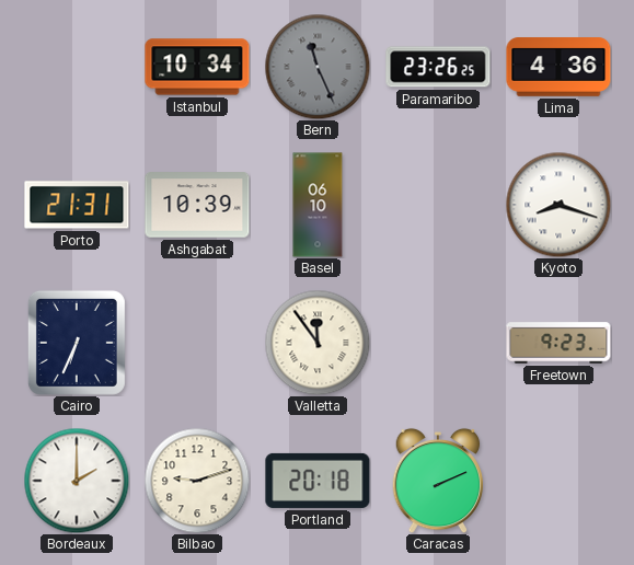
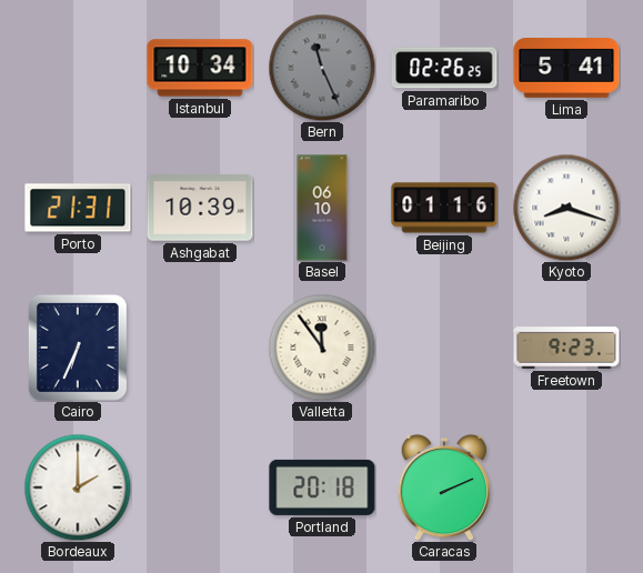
Paramaribo: 23:26 -> 02:26 (444, 68)
Lima: 4:36 -> 5:41 (566, 68)
Beijing: none -> 01:16 (444, 208)
Bilbao: 9:12 -> none (197, 481)
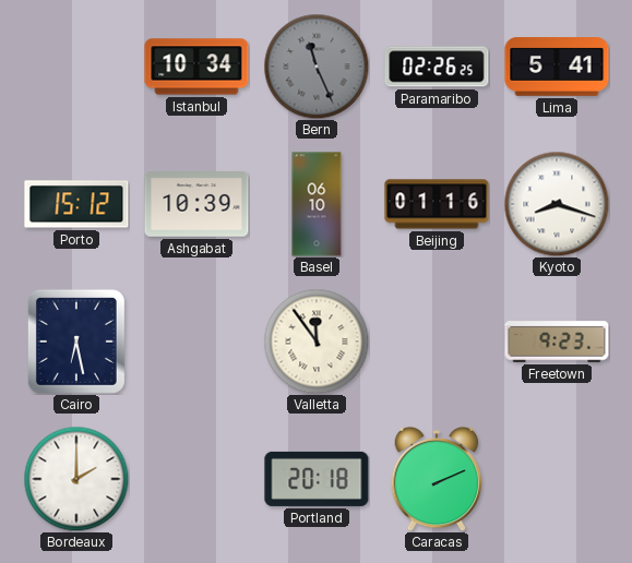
Porto: 21:31 -> 15:12 (76, 204)
Cairo: 6:34 -> 6:28 (76, 342)
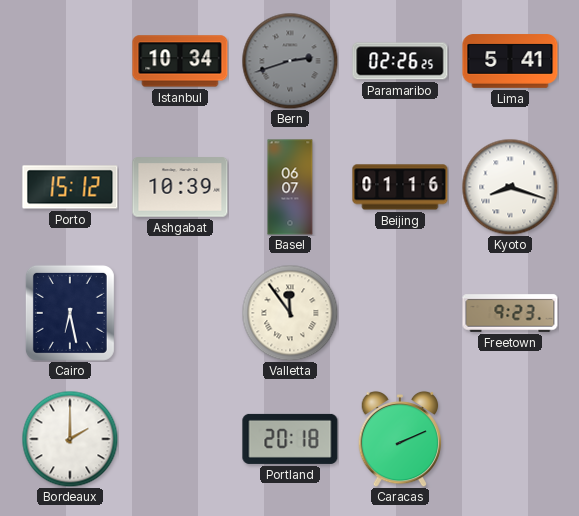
Bern: 11:26 -> 2:42 (290, 61)
Basel: 06:10 -> 06:07 (290, 187)
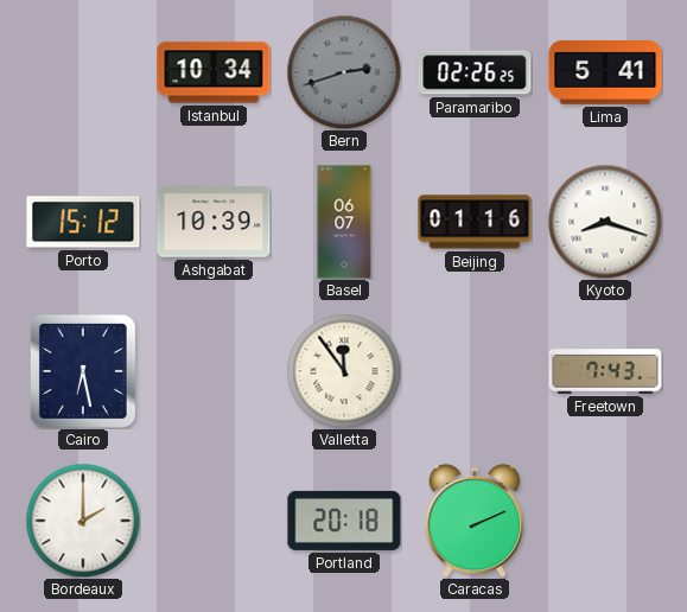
Freetown: 9:23 -> 7:43 (605, 371)
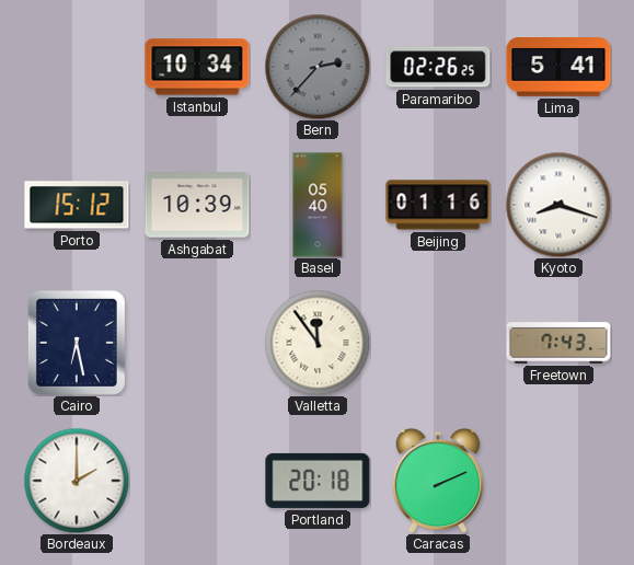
Bern: 2:42 -> 2:37 (318, 67)
Basel: 06:07 -> 05:40 (318, 205)
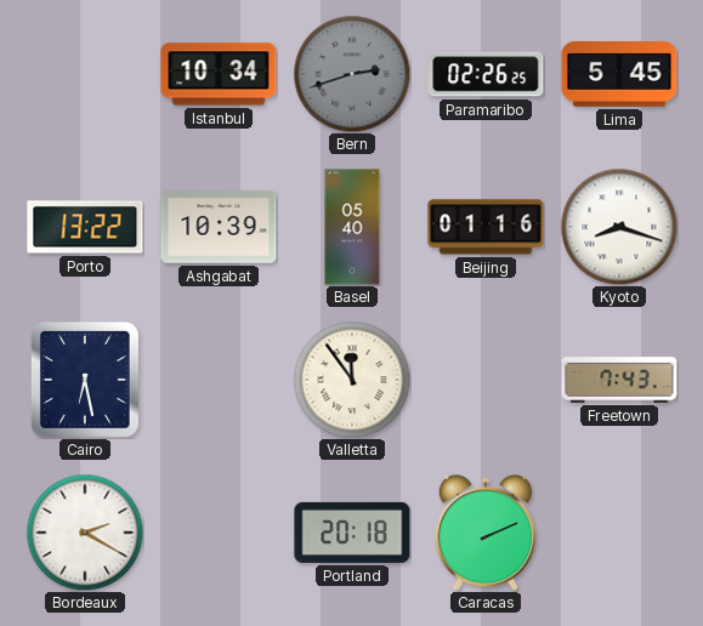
Bern: 2:37 -> 2:42 (352, 74)
Lima: 5:41 -> 5:45 (619, 74)
Porto: 15:12 -> 13:22 (85, 227)
Bordeaux: 2:00 -> 2:20 (85, 533)
